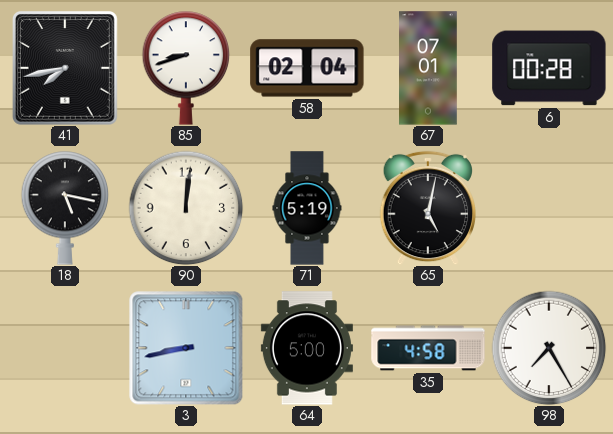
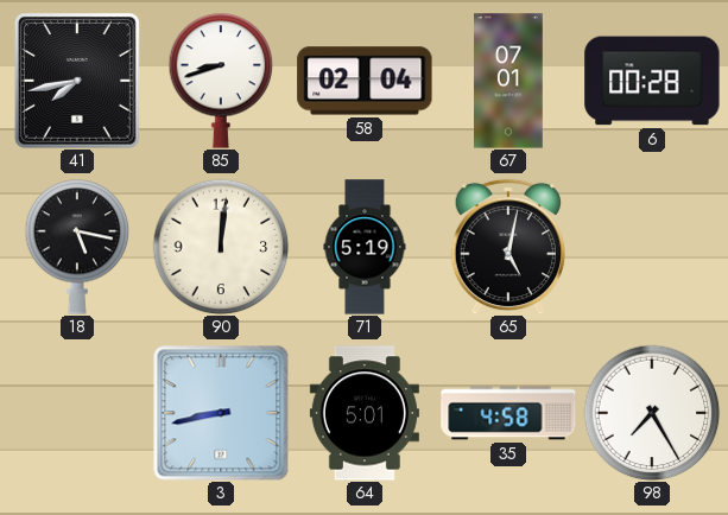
64: 5:00 -> 5:01 (365, 413)
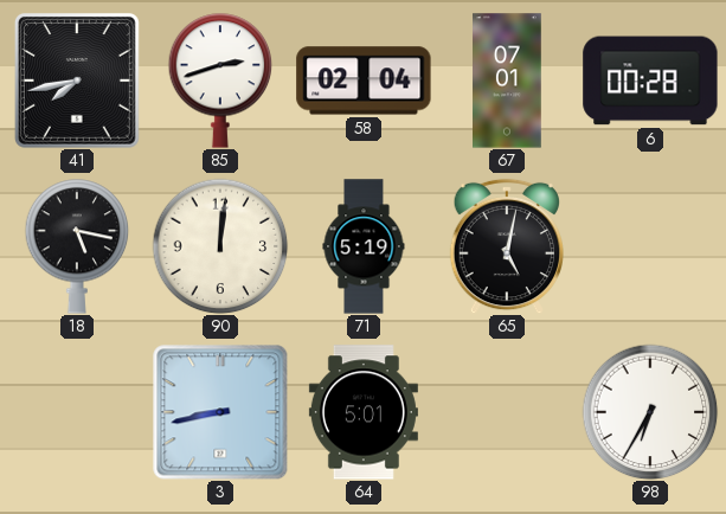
85: 8:42 -> 2:42 (220, 81)
35: 4:58 -> none (508, 413)
98: 7:25 -> 6:35 (650, 412)
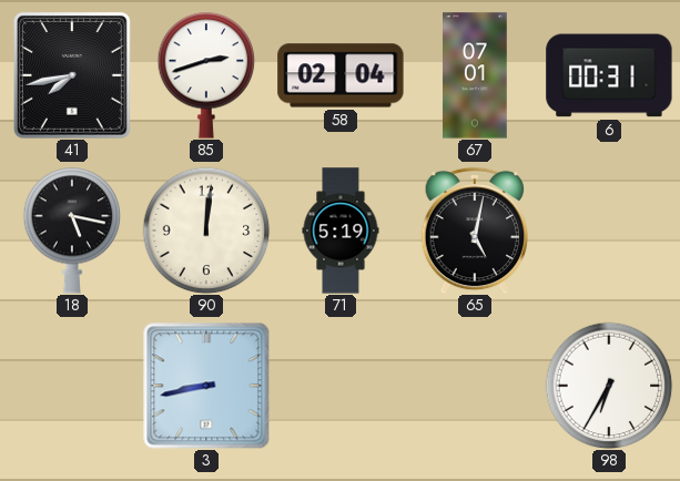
6: 00:28 -> 00:31 (609, 75)
64: 5:01 -> none (364, 412)
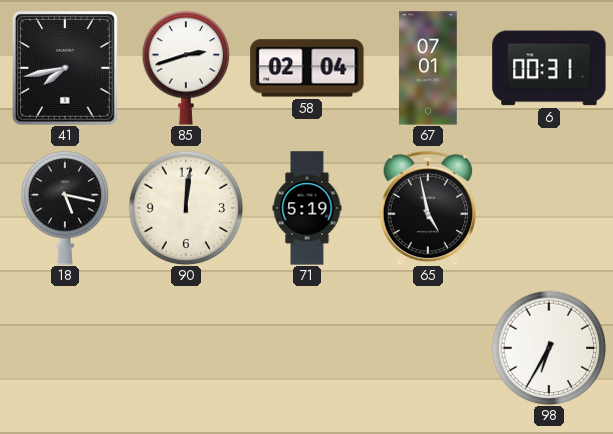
65: 5:02 -> 4:58 (427, 208)
3: 8:43 -> none (206, 386)
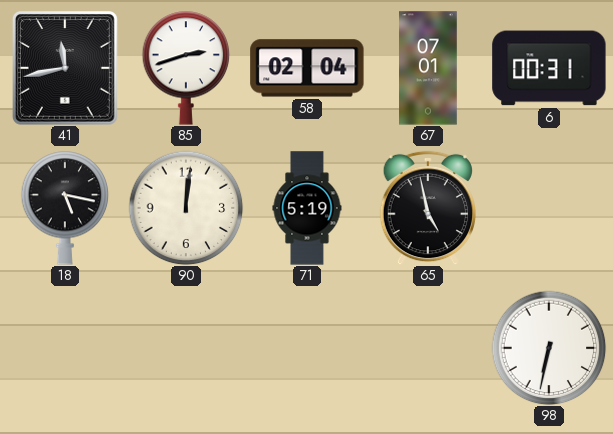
41: 7:43 -> 11:43 (65, 68)
98: 6:35 -> 6:32 (549, 348)
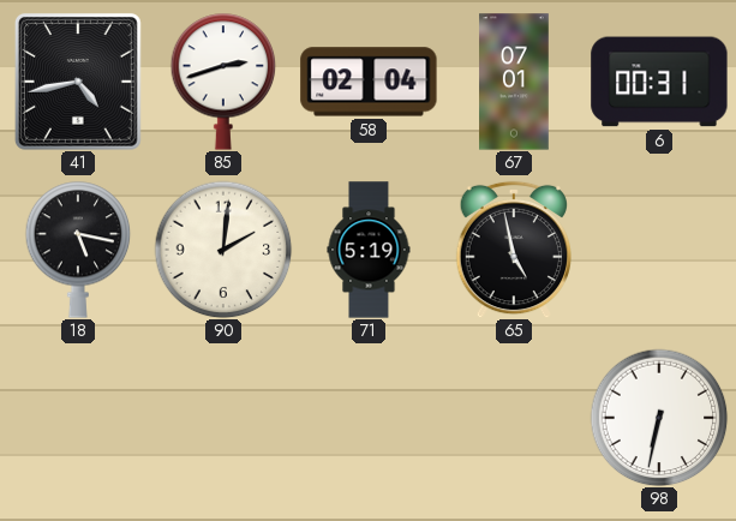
41: 11:43 -> 4:43 (78, 82)
90: 12:01 -> 2:01 (223, 250)
